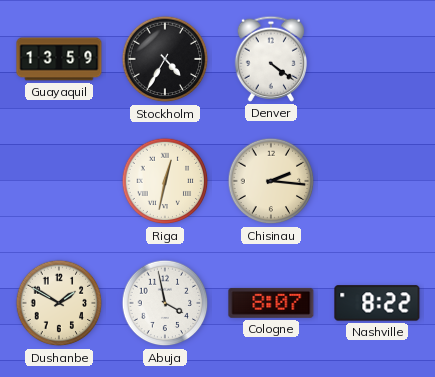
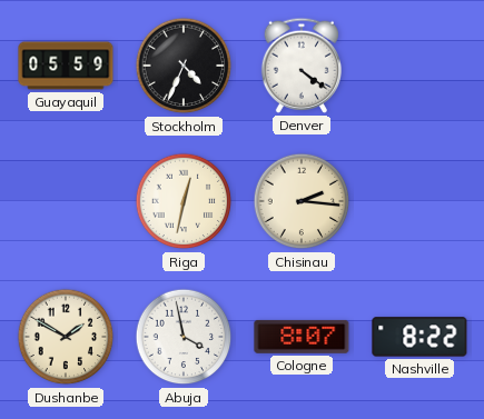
Guayaquil: 13:59 -> 05:59 (66, 66)
Stockholm: 4:35 -> 4:34 (184, 66)
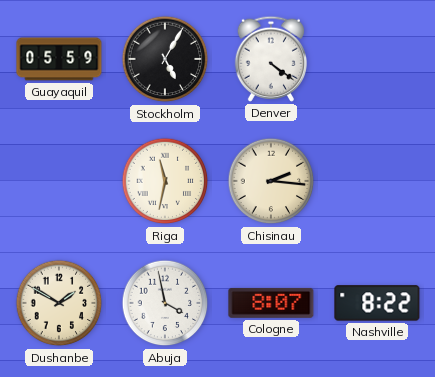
Stockholm: 4:34 -> 5:05 (165, 59)
Riga: 12:32 -> 11:32 (165, 181)
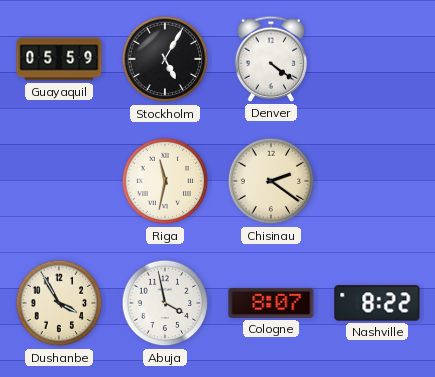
Chisinau: 2:16 -> 2:21 (271, 181)
Dushanbe: 1:50 -> 3:55 (59, 303)
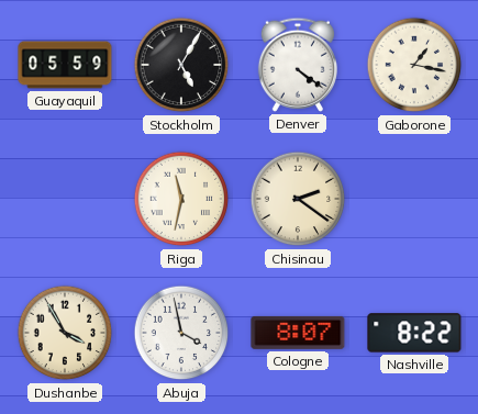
Gaborone: none -> 1:17 (414, 65)
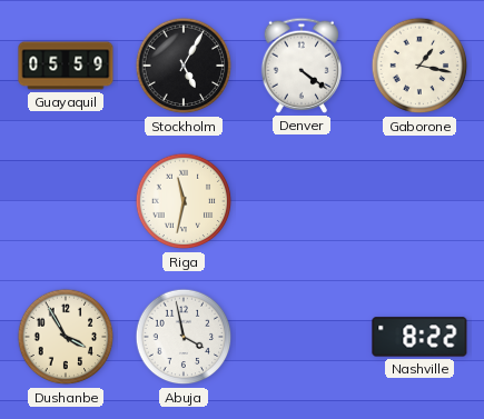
Chisinau: 2:21 -> none (298, 199)
Cologne: 8:07 -> none (298, 333)
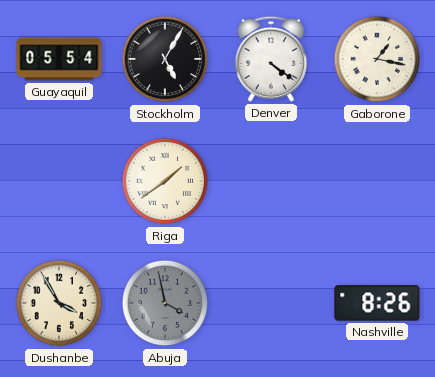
Guayaquil: 05:59 -> 05:54 (59, 59)
Riga: 11:32 -> 1:39 (165, 181)
Abuja dial: white -> grey (165, 303)
Nashville: 8:22 -> 8:26 (377, 303)
